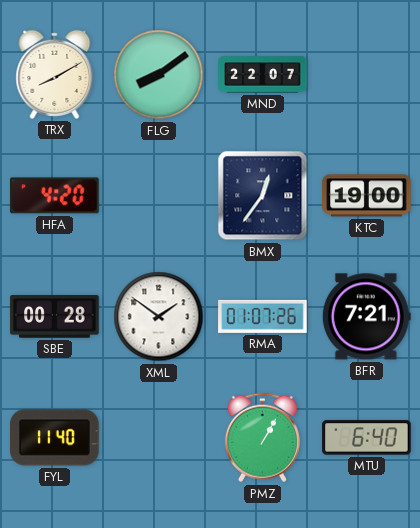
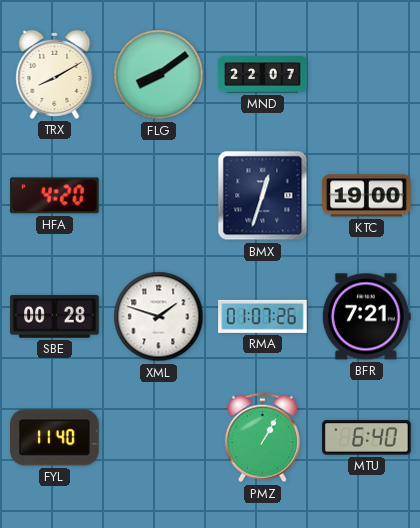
BMX: 12:36 -> 12:33 (263, 196)
XML: 1:51 -> 1:48 (159, 317)
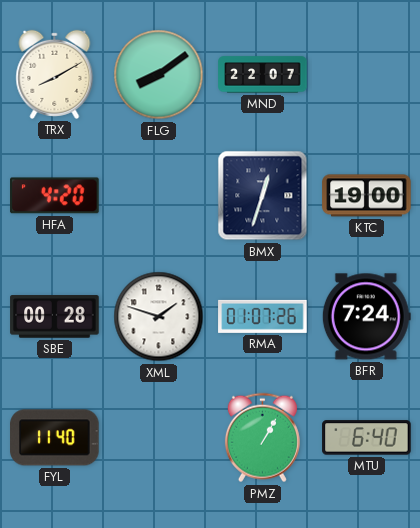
BFR: 7:21 -> 7:24 (366, 317)
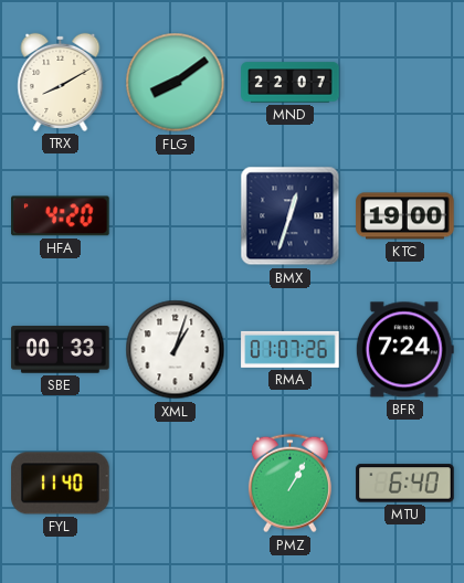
SBE: 00:28 -> 00:33 (61, 350)
XML: 1:48 -> 1:03 (176, 350)
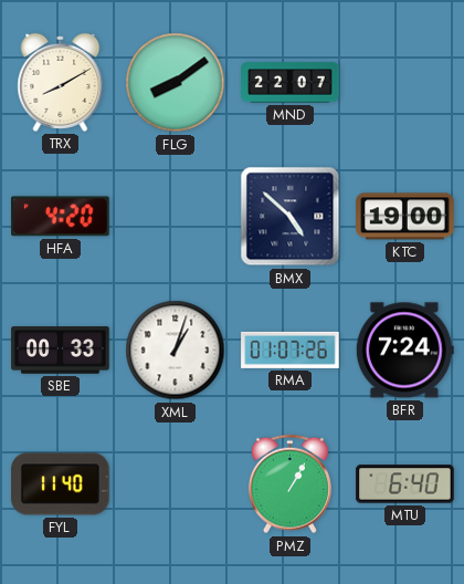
BMX: 12:33 -> 4:52 (291, 217)
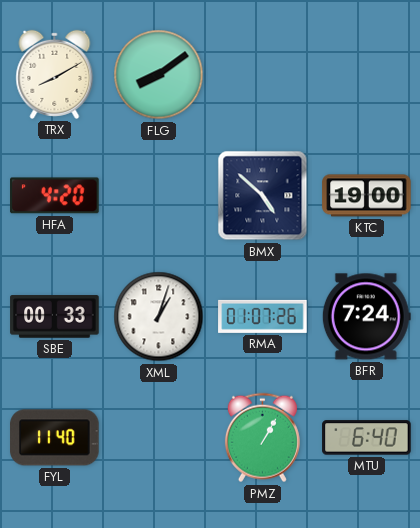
MND: 22:07 -> none (291, 83)
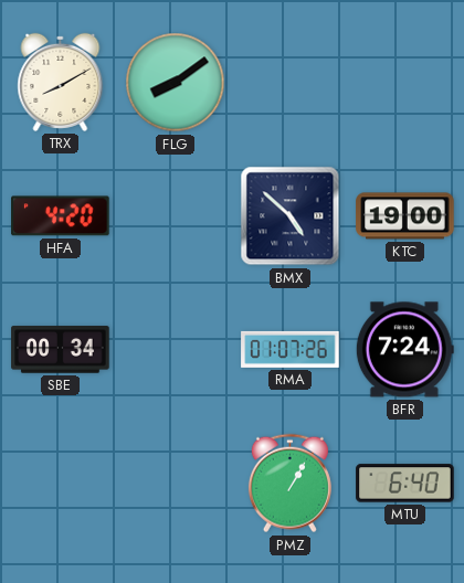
SBE: 00:33 -> 00:34 (61, 350)
XML: 1:03 -> none (159, 317)
FYL: 11:40 -> none (55, 438)
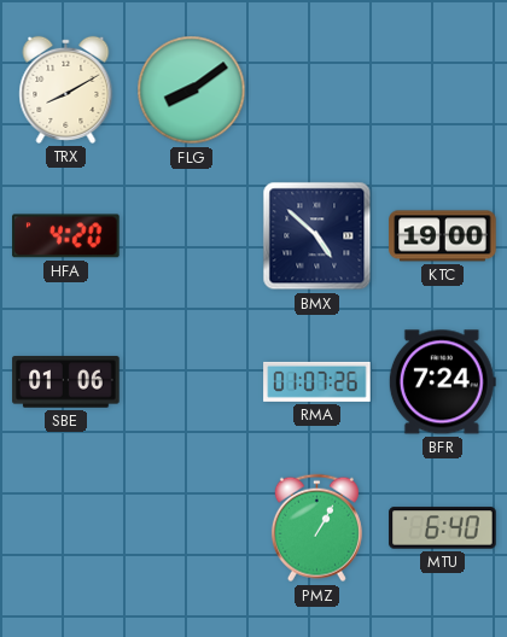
SBE: 00:34 -> 01:06 (66, 382)
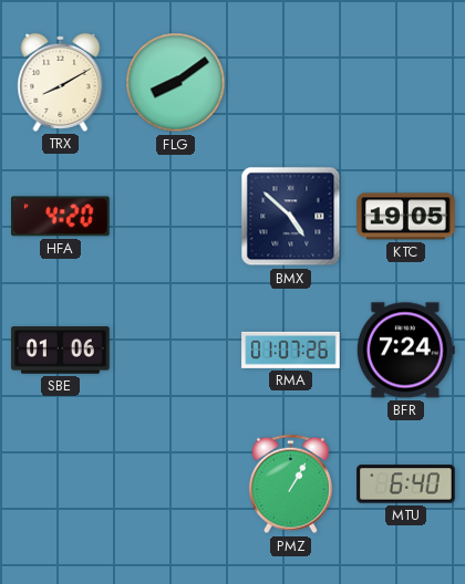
KTC: 19:00 -> 19:05 (406, 217)
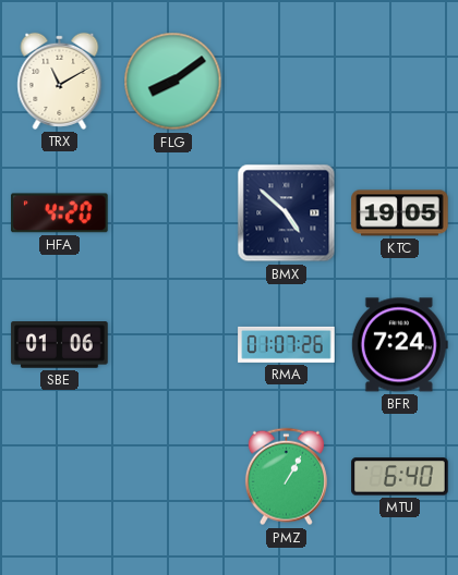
TRX: 8:10 -> 11:10 (60, 81)
